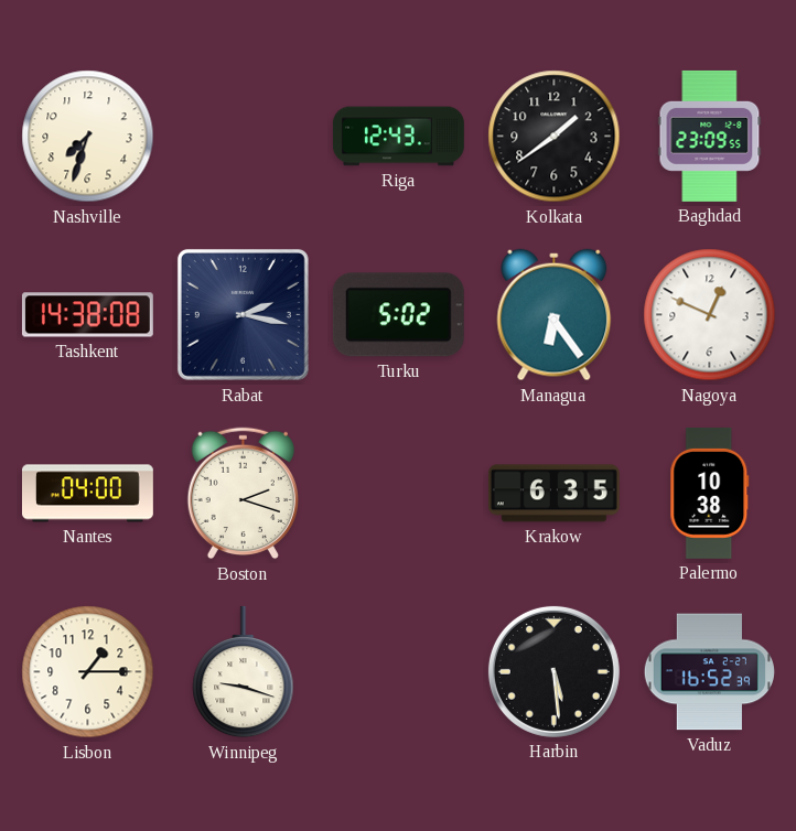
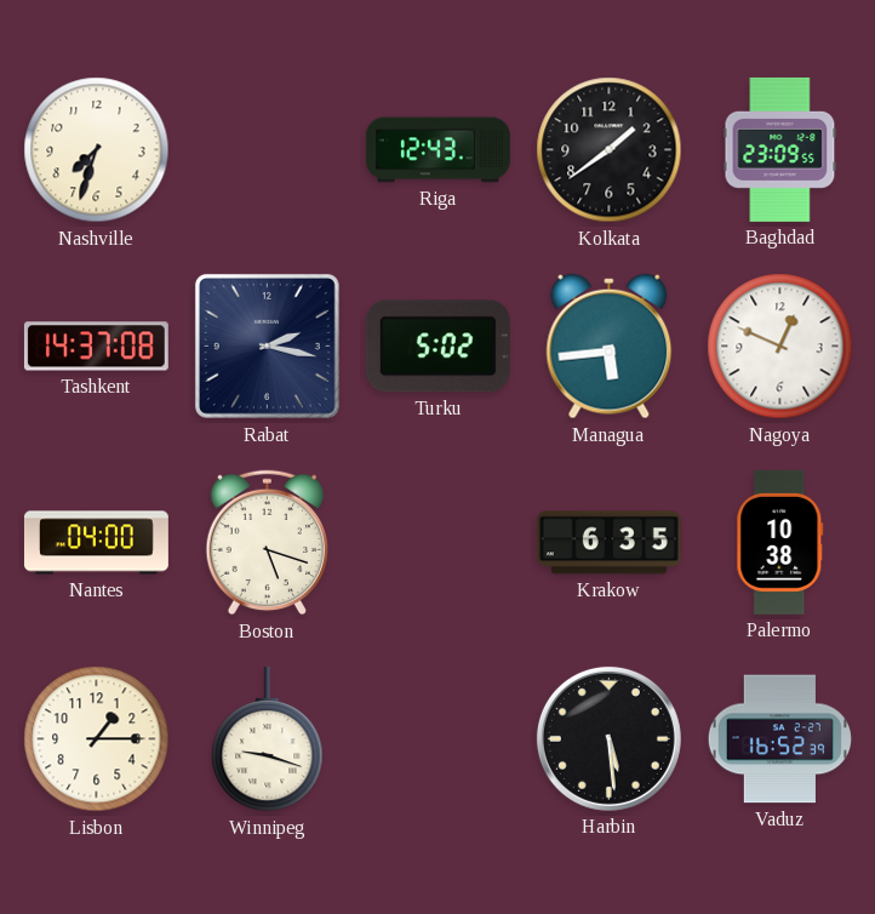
Tashkent: 14:38 -> 14:37 (96, 347)
Managua: 6:24 -> 5:44 (610, 347)
Boston: 2:18 -> 5:18 (267, 543)
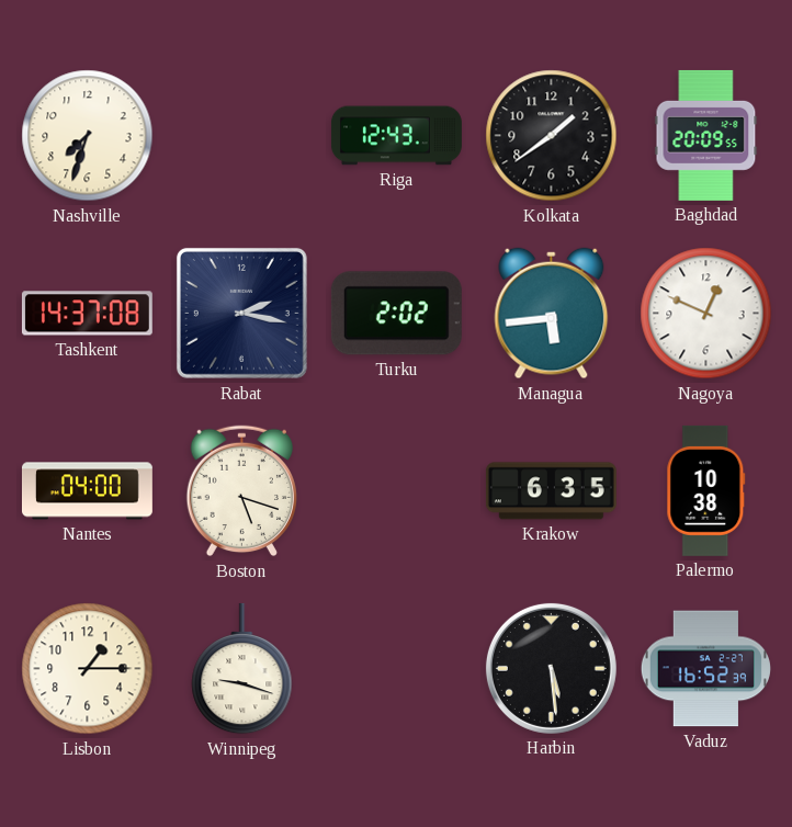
Baghdad: 23:09 -> 20:09 (706, 135)
Turku: 5:02 -> 2:02 (396, 314)
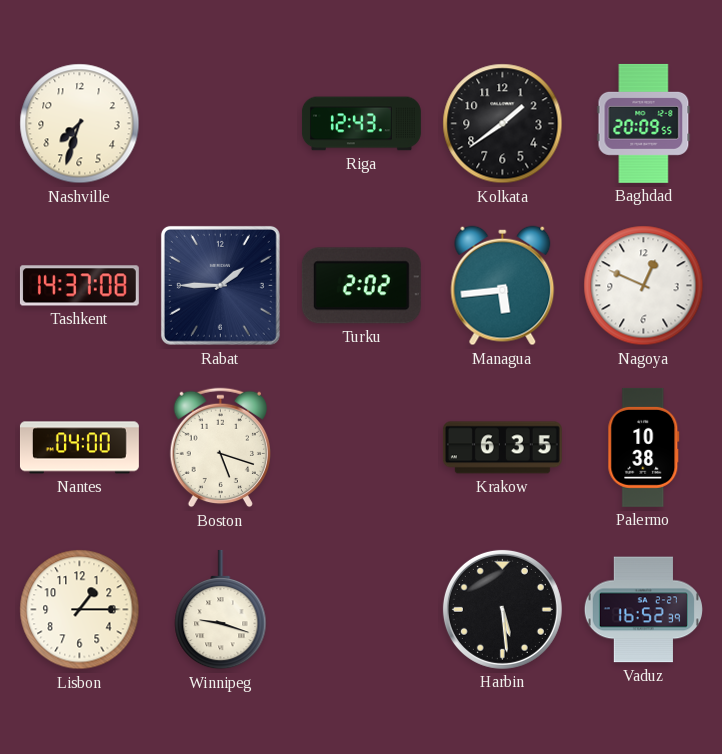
Rabat: 2:17 -> 1:45 (220, 285)
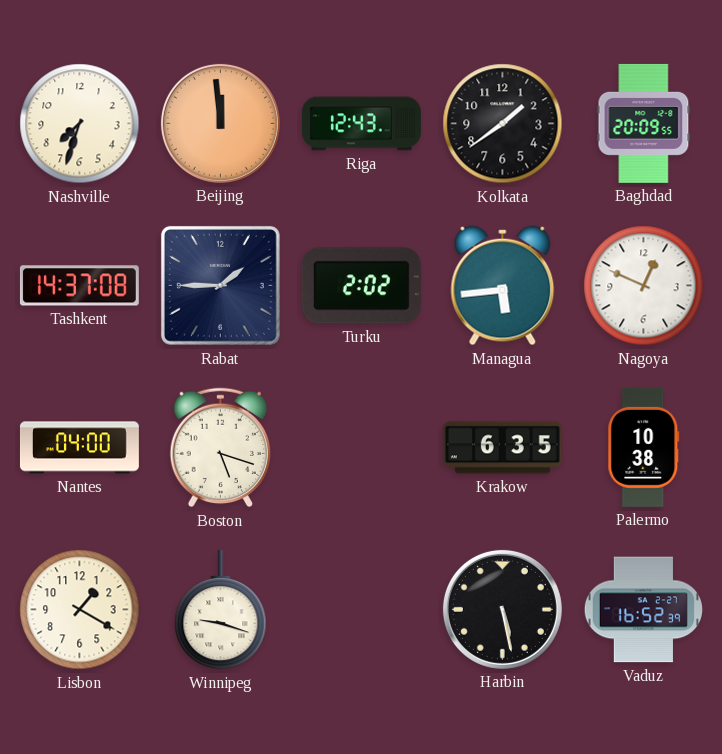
Beijing: none -> 11:59 (220, 123)
Lisbon: 1:15 -> 1:20 (80, 610)
Harbin: 5:29 -> 5:28 (502, 609)
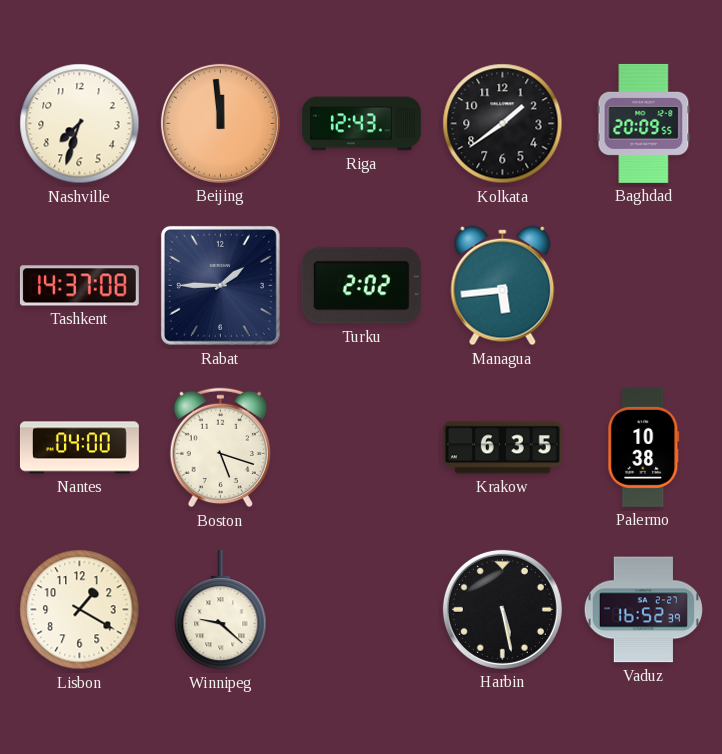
Nagoya: 12:49 -> none (644, 286)
Winnipeg: 9:18 -> 9:22 (221, 610)
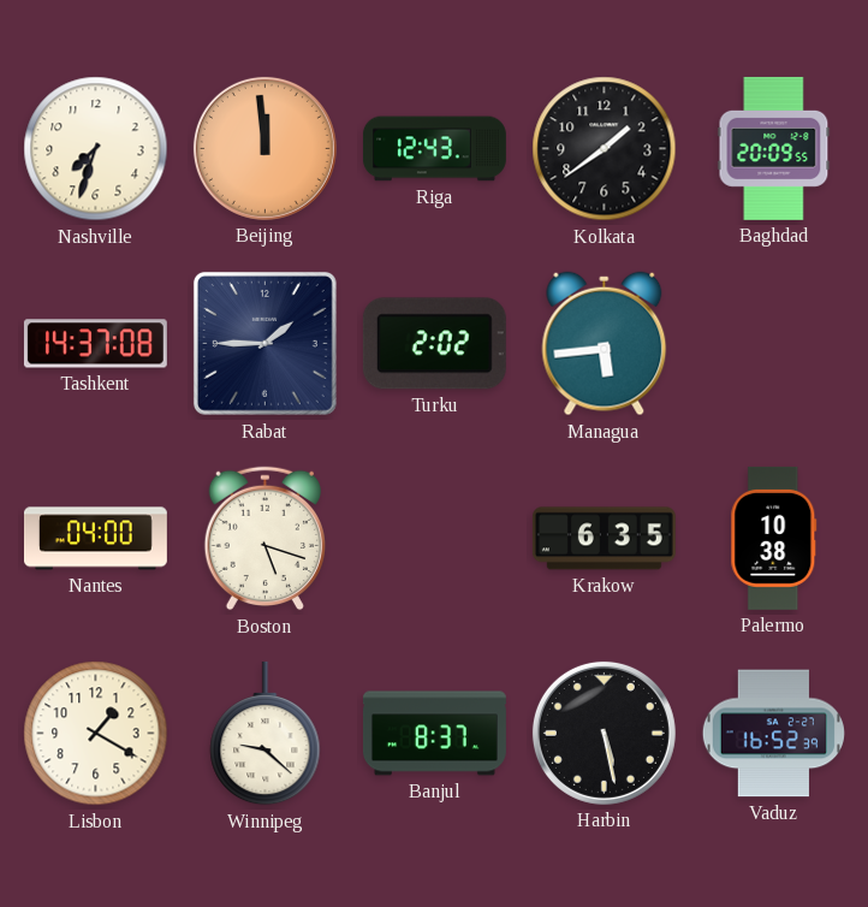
Banjul: none -> 8:37 (434, 734)
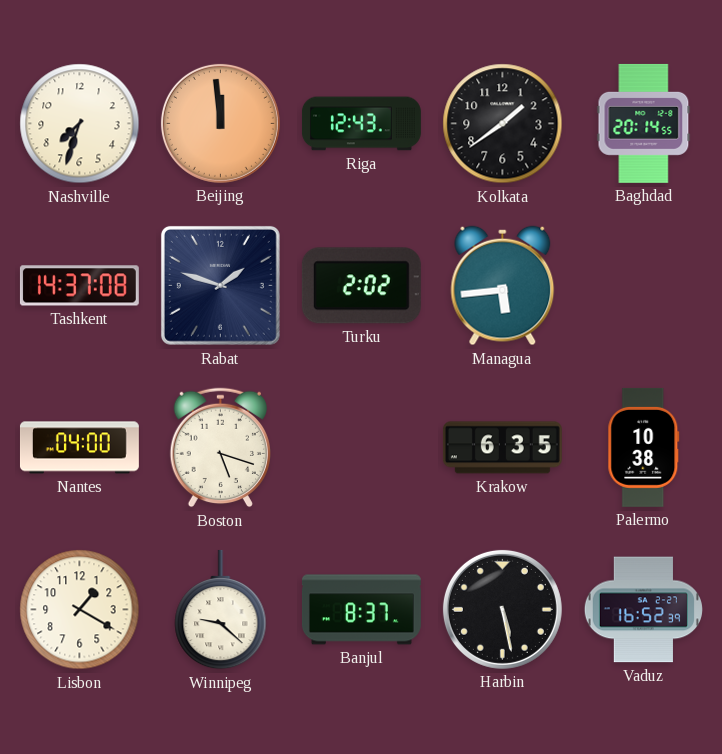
Baghdad: 20:09 -> 20:14 (644, 123)
Rabat: 1:45 -> 1:48 (220, 285)
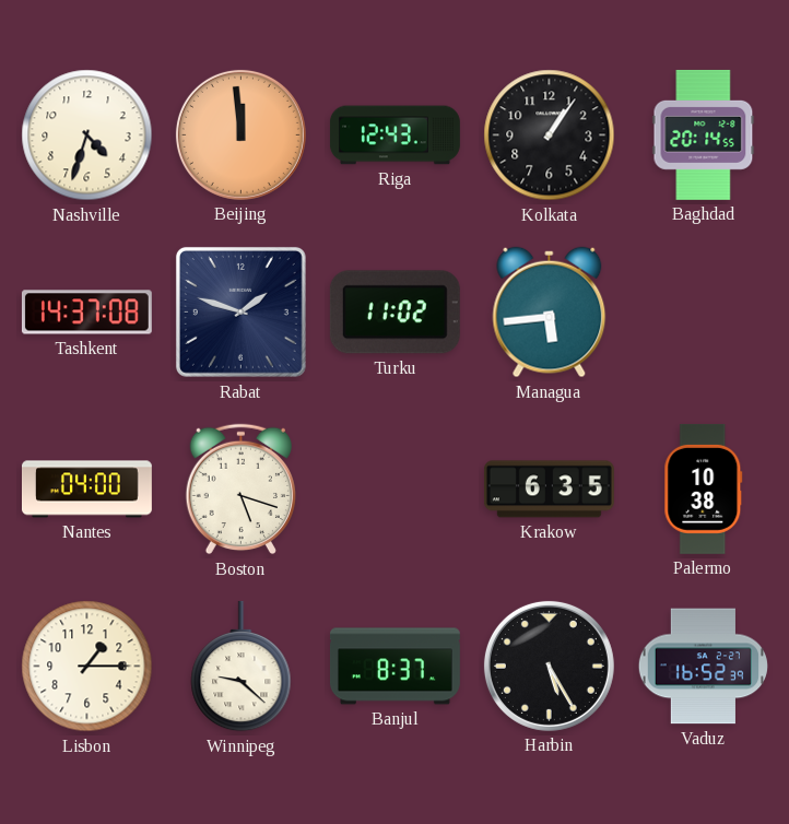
Nashville: 7:33 -> 4:33 (87, 136)
Kolkata: 1:39 -> 1:06 (550, 136)
Turku: 2:02 -> 11:02 (394, 313)
Lisbon: 1:20 -> 1:15 (87, 667)
Harbin: 5:28 -> 5:25 (549, 666)
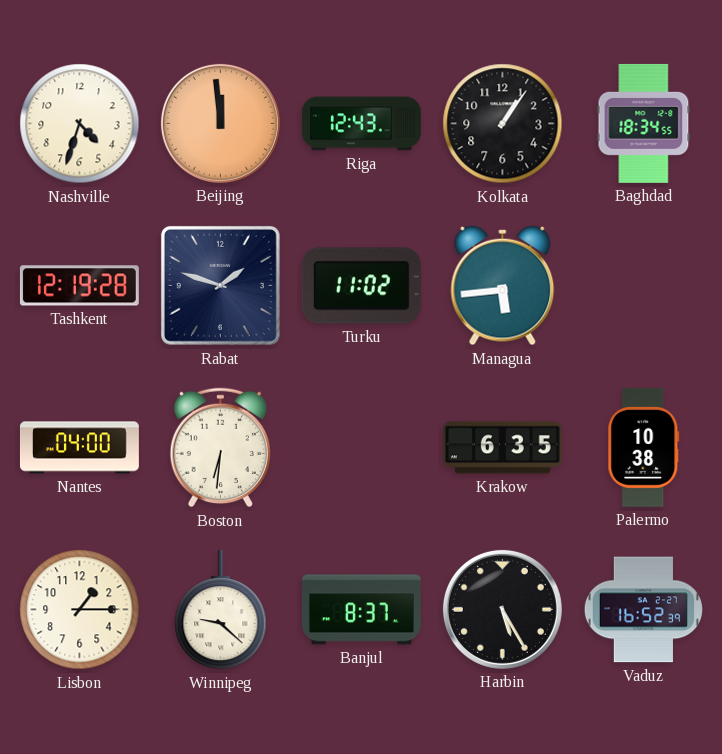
Baghdad: 20:14 -> 18:34 (644, 123)
Tashkent: 14:37 -> 12:19 (79, 286)
Boston: 5:18 -> 6:31 (220, 448)
